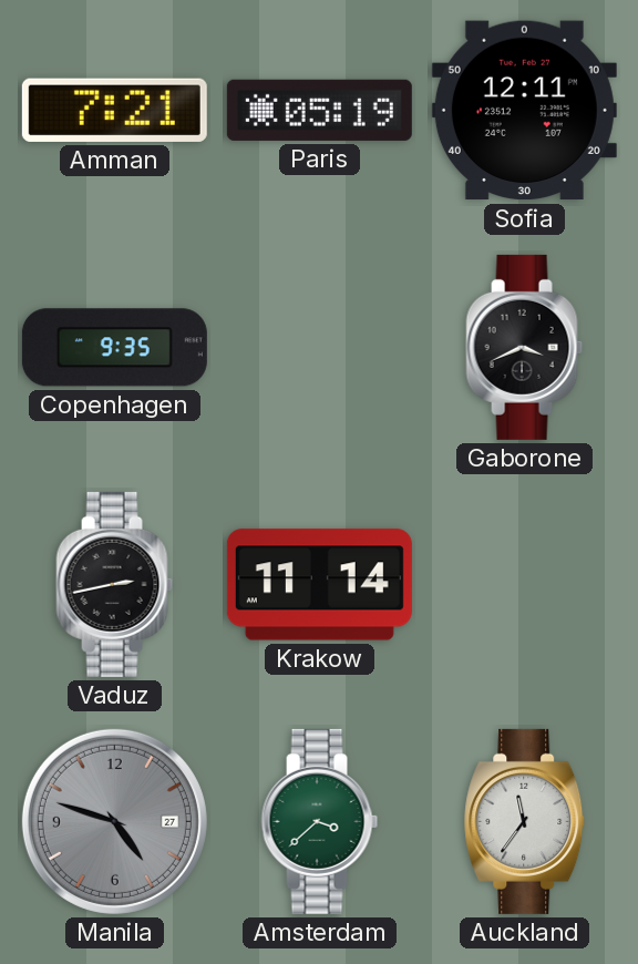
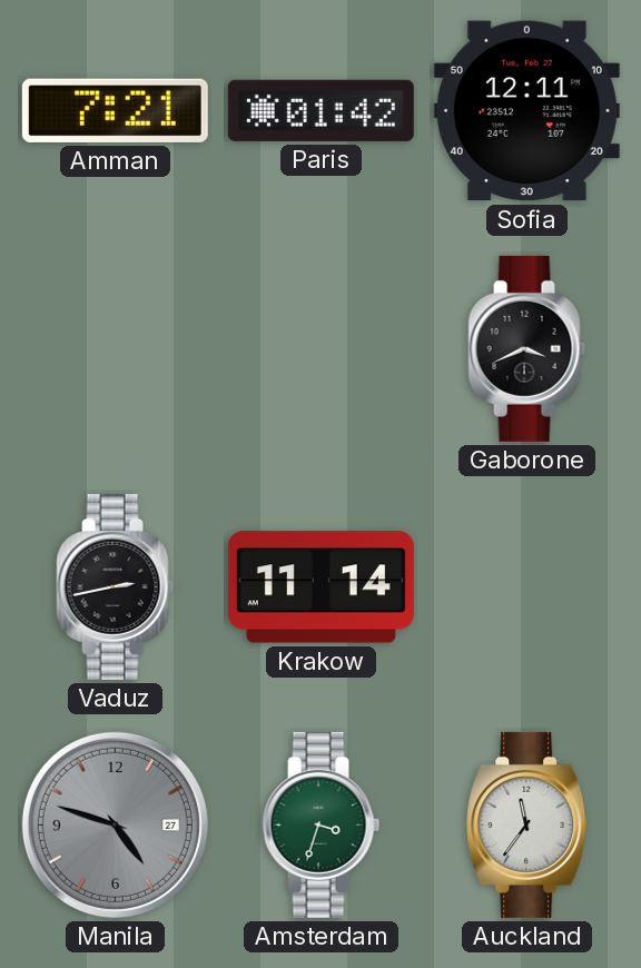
Paris: 05:19 -> 01:42 (320, 110)
Copenhagen: 9:35 -> none (114, 348)
Amsterdam: 3:38 -> 3:33 (322, 824)
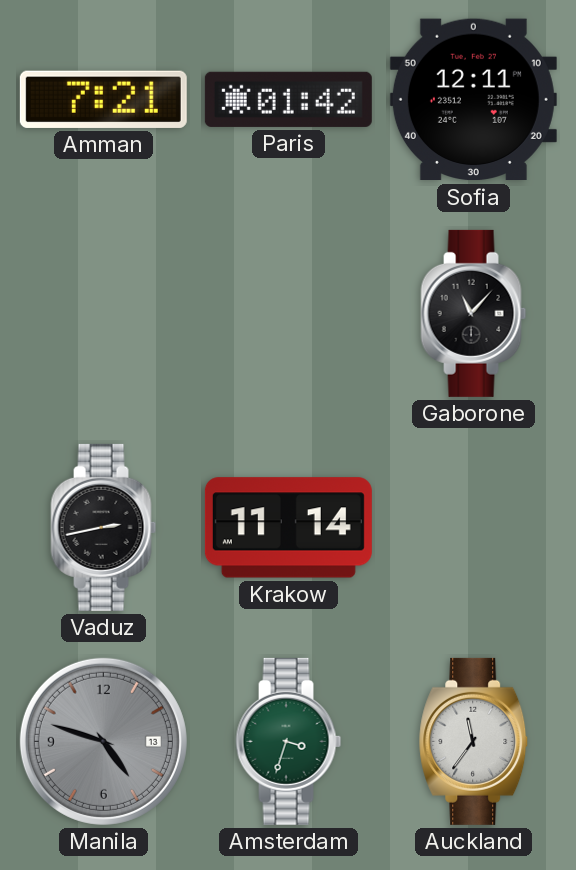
Gaborone: 3:41 -> 11:07 (474, 313)
Manila date: 27 -> 13 (103, 741)
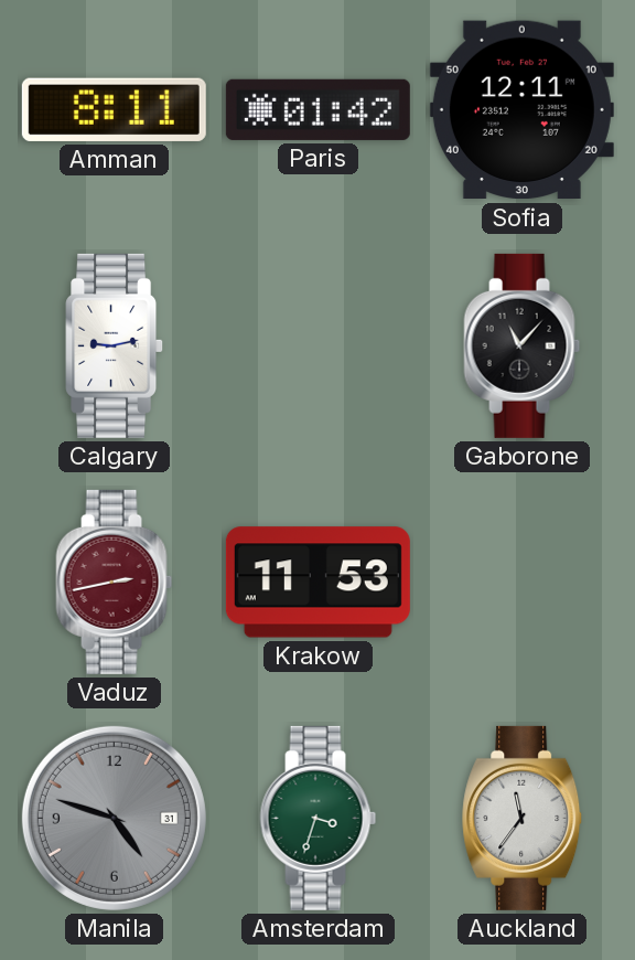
Amman: 7:21 -> 8:11 (114, 109)
Calgary: none -> 9:13 (115, 345)
Vaduz dial: black -> burgundy (115, 582)
Krakow: 11:14 -> 11:53 (317, 583)
Manila date: 13 -> 31 (114, 818)
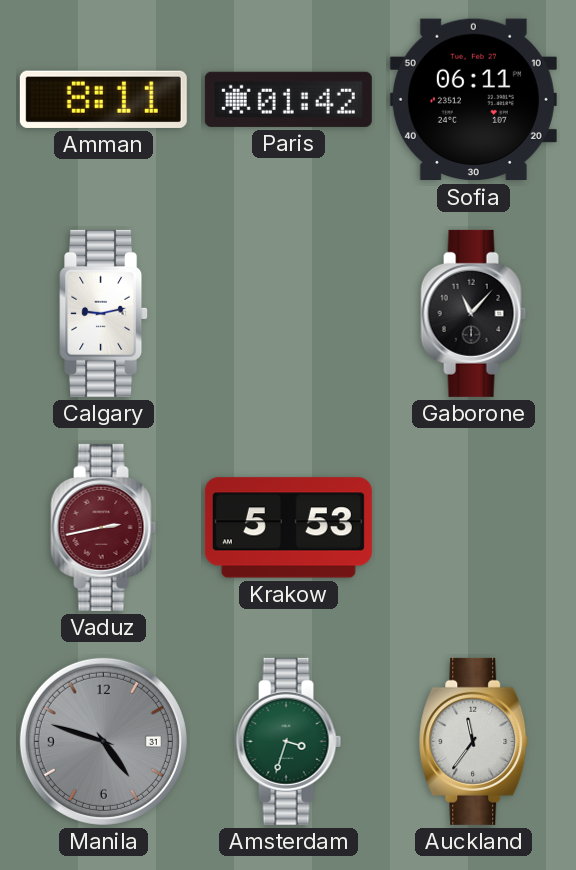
Sofia: 12:11 -> 06:11 (473, 100)
Krakow: 11:53 -> 5:53 (288, 528)
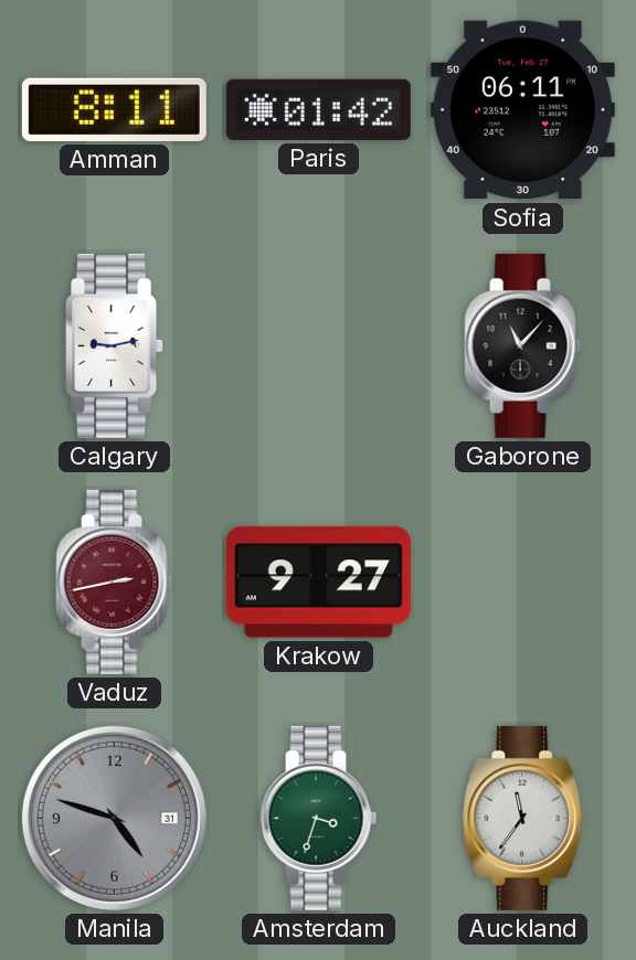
Krakow: 5:53 -> 9:27 (318, 583)
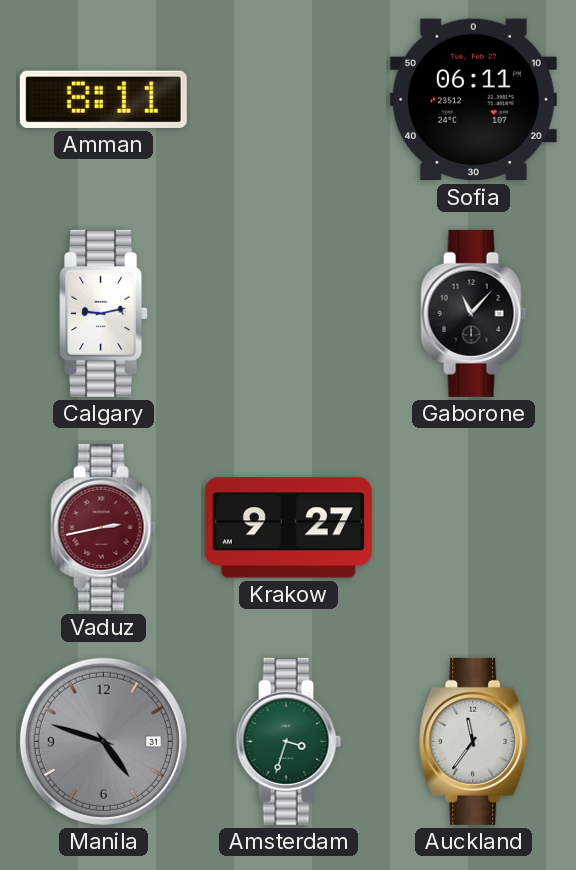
Paris: 01:42 -> none (318, 109)
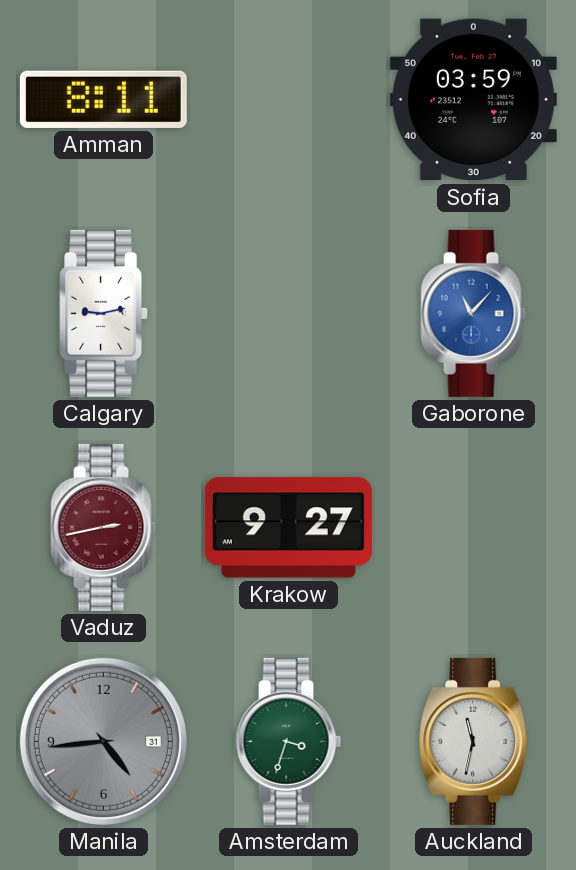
Sofia: 06:11 -> 03:59 (473, 100)
Gaborone dial: black -> blue (474, 313)
Manila: 4:48 -> 4:44 (103, 741)
Auckland: 11:36 -> 11:32 (474, 741)
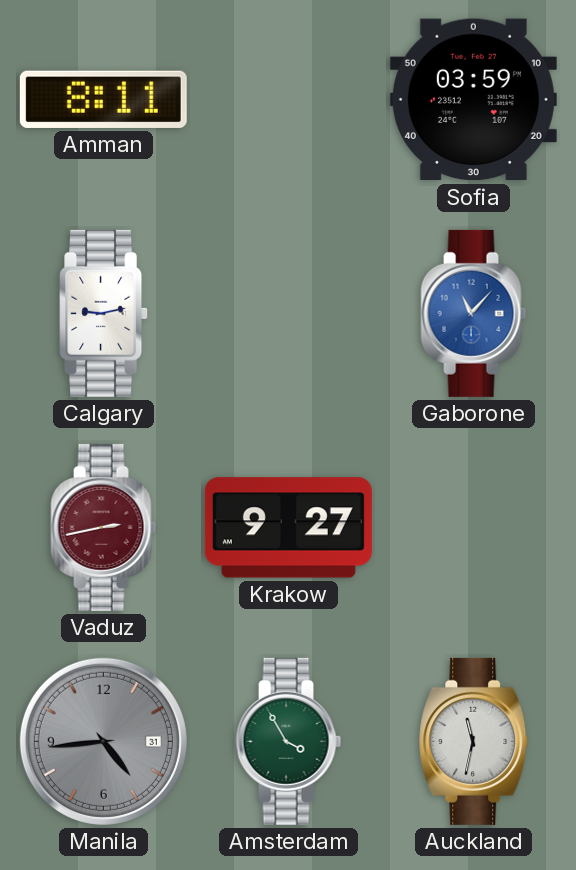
Amsterdam: 3:33 -> 3:55 (289, 741)
